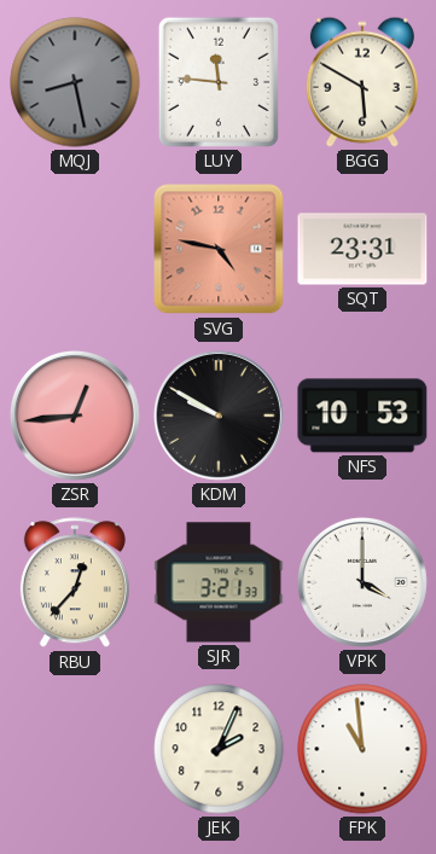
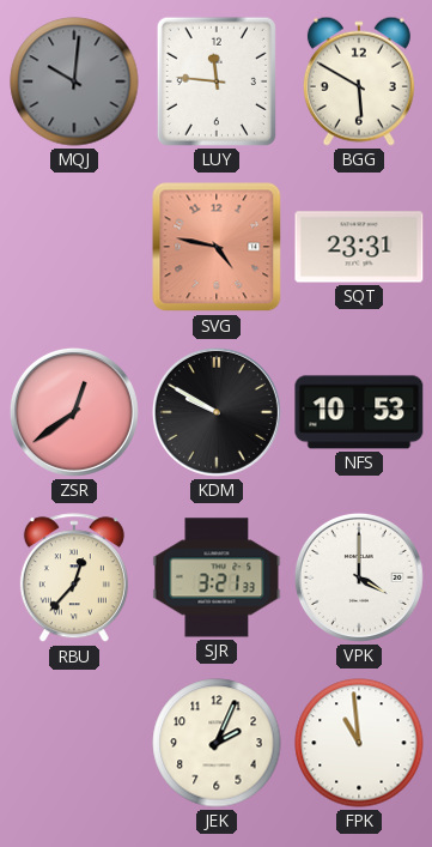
MQJ: 8:28 -> 10:01 (74, 81)
ZSR: 12:44 -> 12:39 (74, 412)
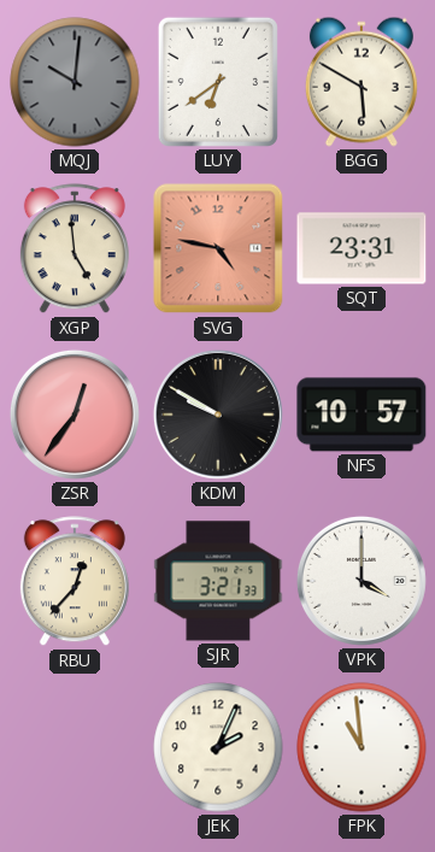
LUY: 11:46 -> 6:39 (218, 82)
XGP: none -> 4:59 (75, 249)
ZSR: 12:39 -> 12:36 (75, 415)
NFS: 10:53 -> 10:57 (361, 415)
